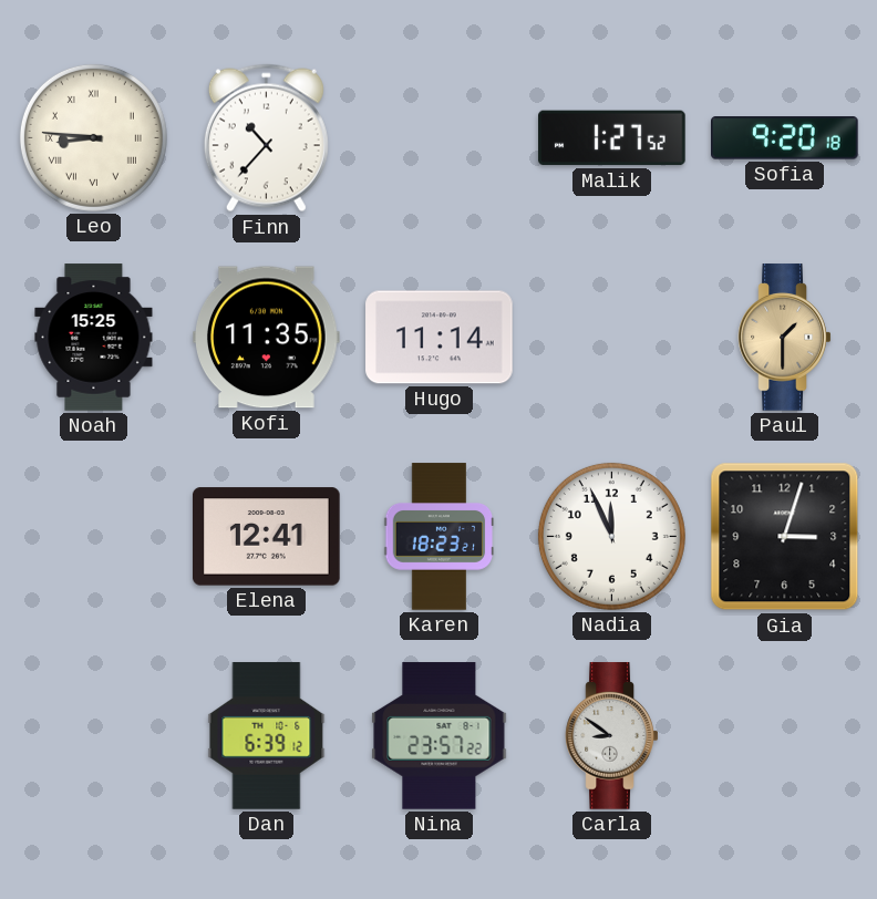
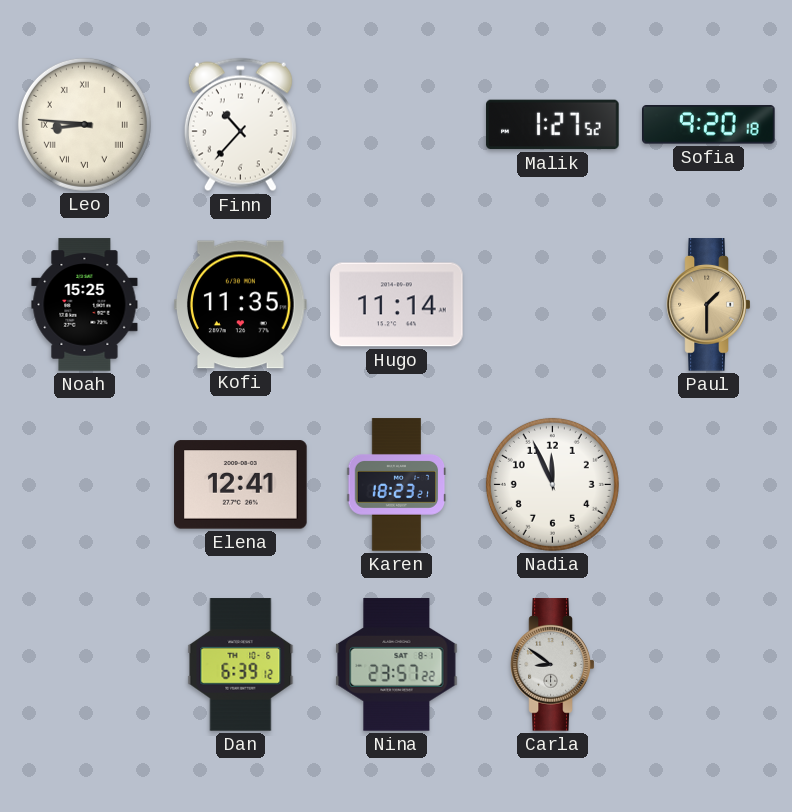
Gia: 3:03 -> none (785, 537)
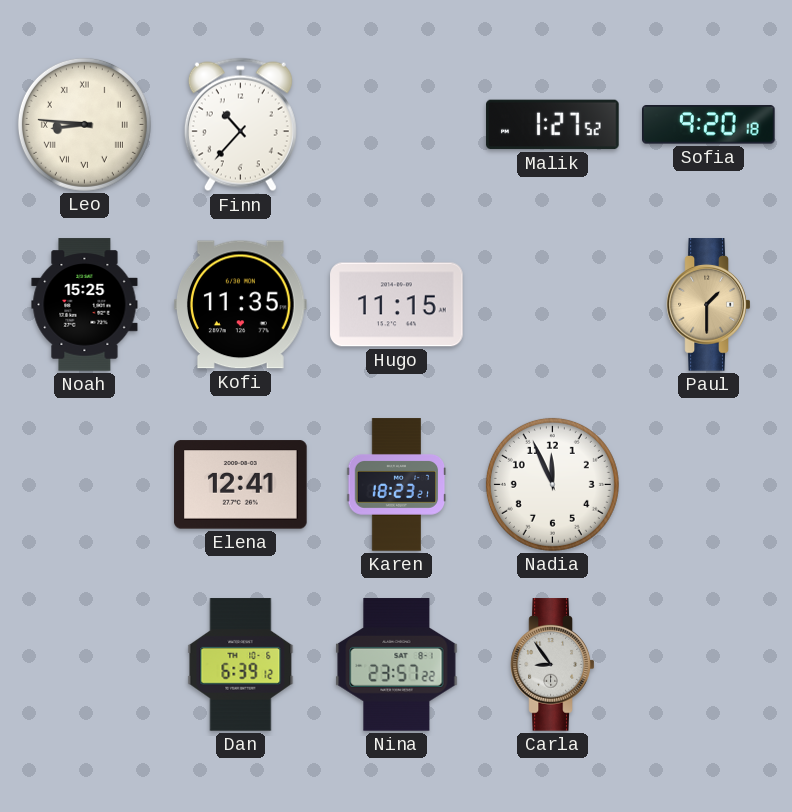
Hugo: 11:14 -> 11:15 (397, 305)
Carla: 8:51 -> 8:54 (553, 665)
